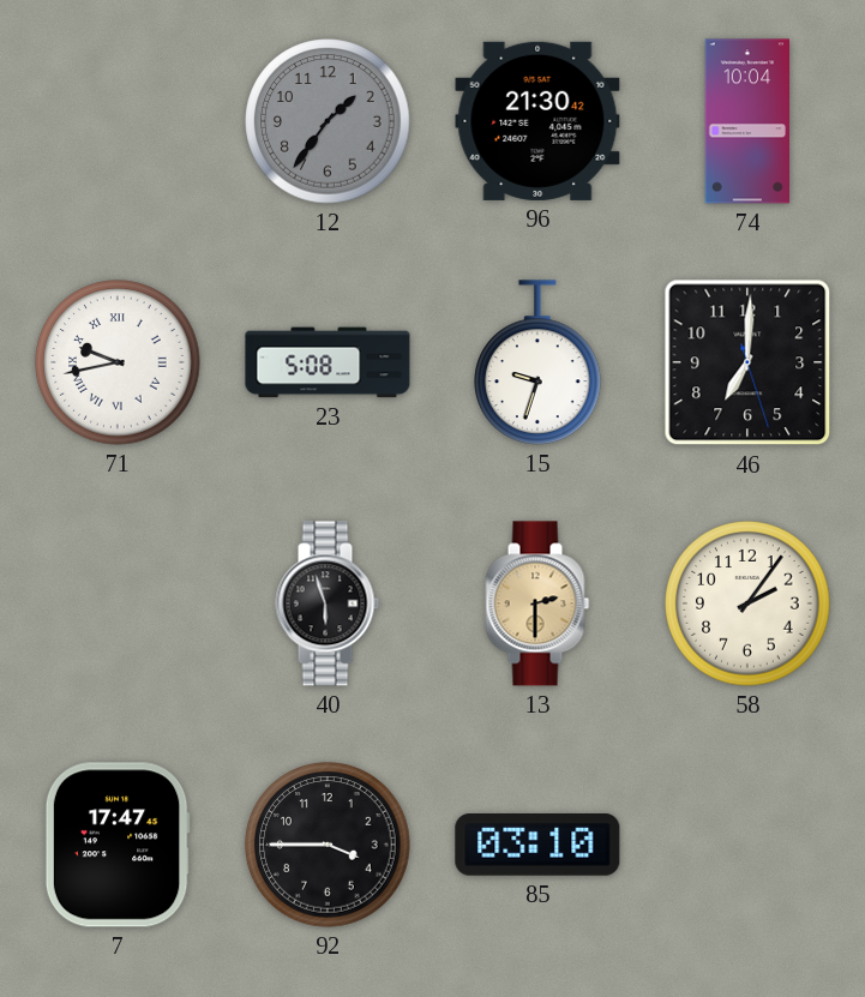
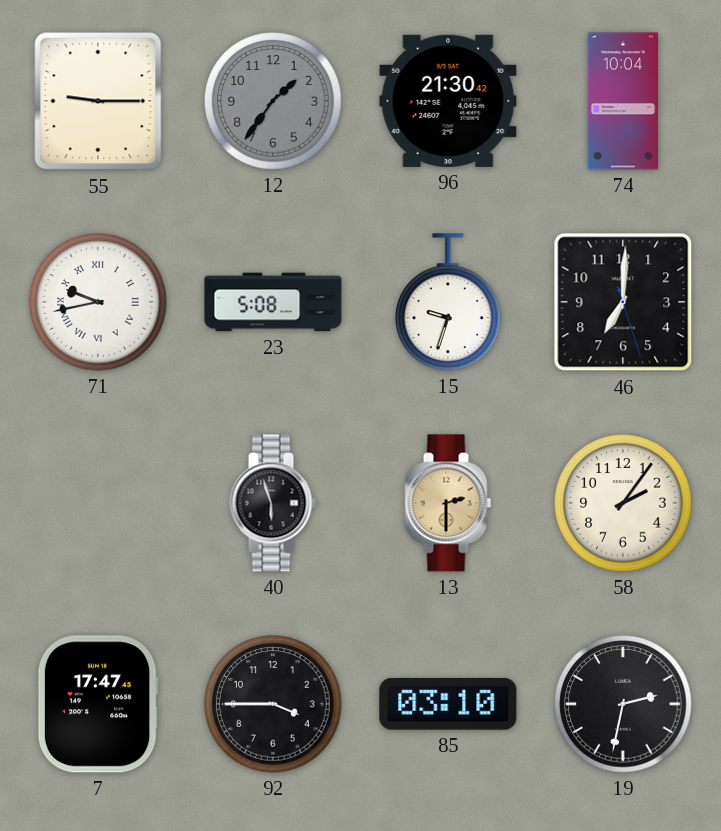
55: none -> 9:15 (98, 101)
19: none -> 2:32 (623, 704)
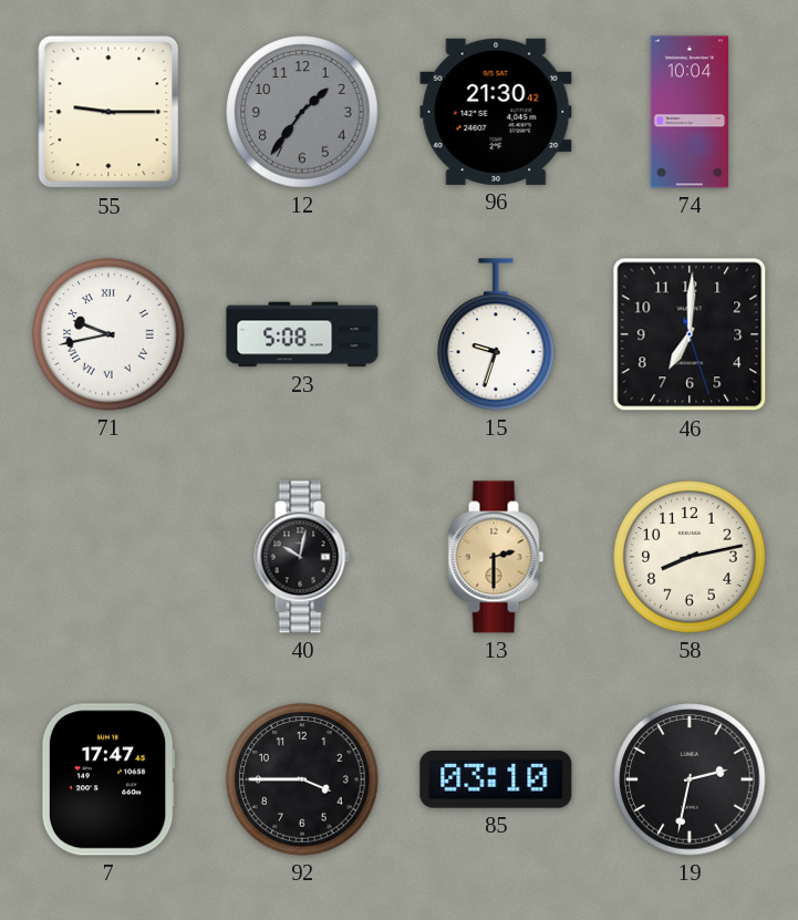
40: 5:57 -> 10:02 (302, 557)
58: 2:06 -> 8:13 (690, 557)
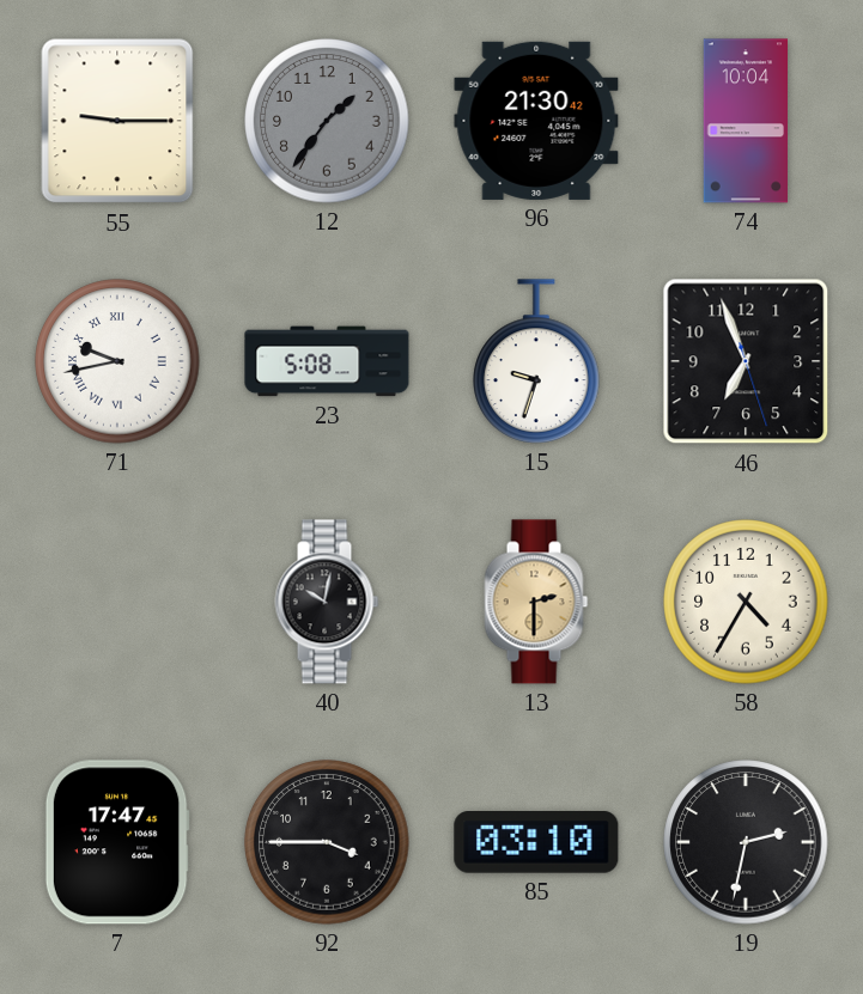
46: 7:00 -> 6:56 (746, 361)
58: 8:13 -> 4:35 (746, 602)
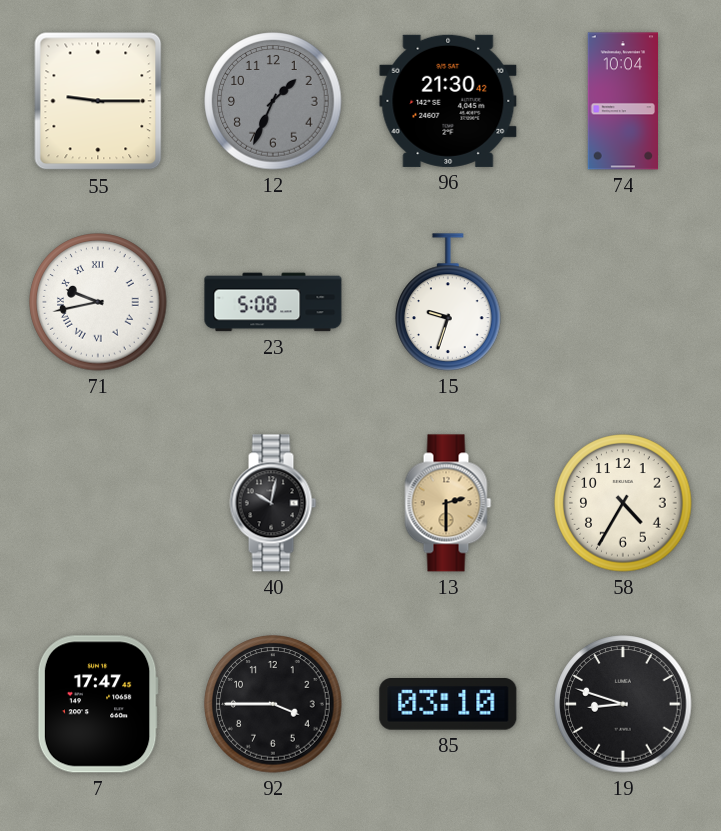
12: 1:36 -> 1:34 (273, 101)
46: 6:56 -> none (746, 361)
19: 2:32 -> 8:48 (623, 704)
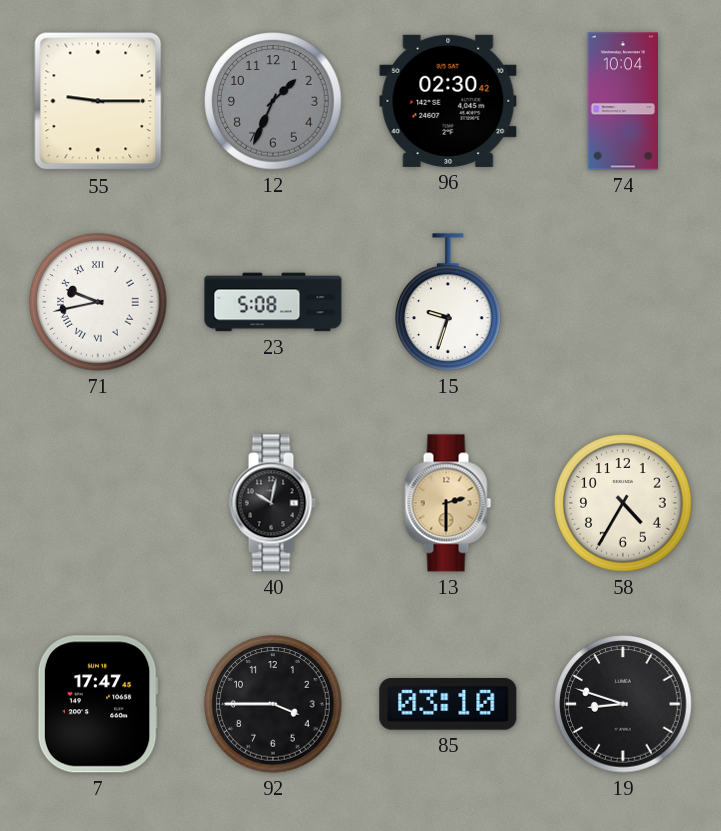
96: 21:30 -> 02:30 (448, 101)
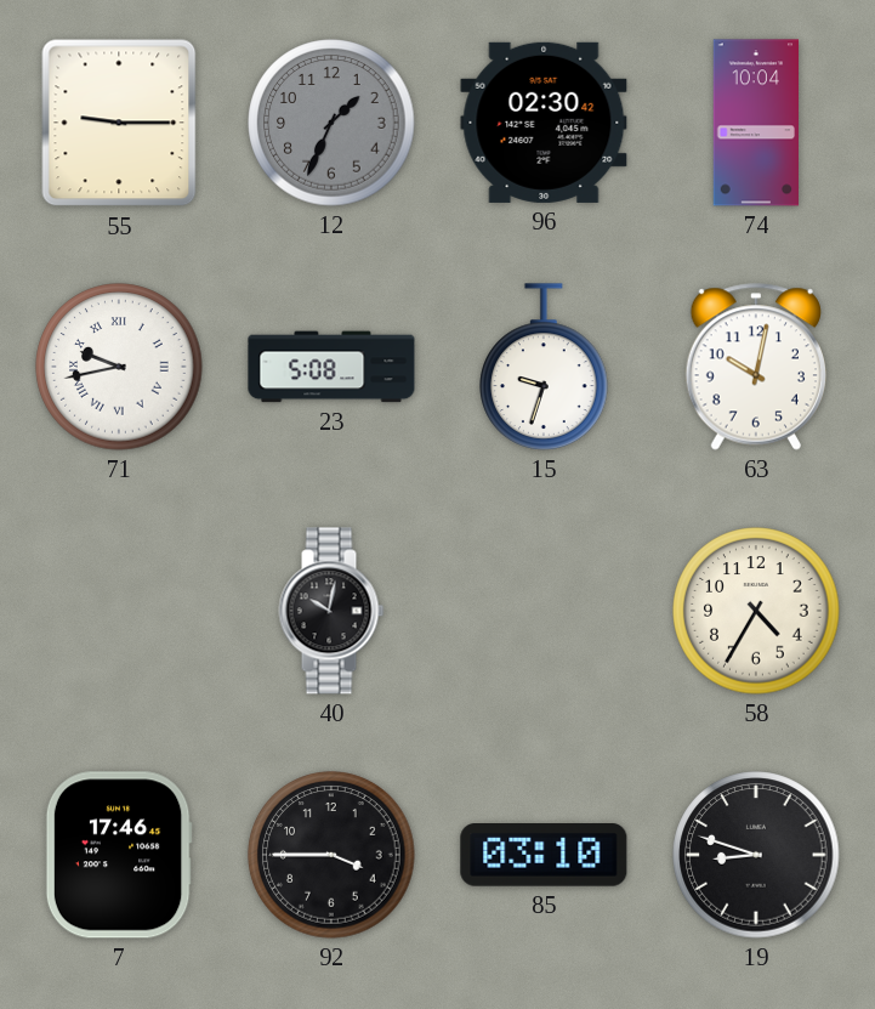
63: none -> 10:02 (755, 367)
13: 2:30 -> none (448, 503)
7: 17:47 -> 17:46 (119, 855)
